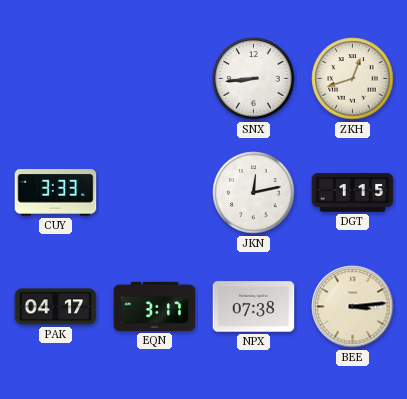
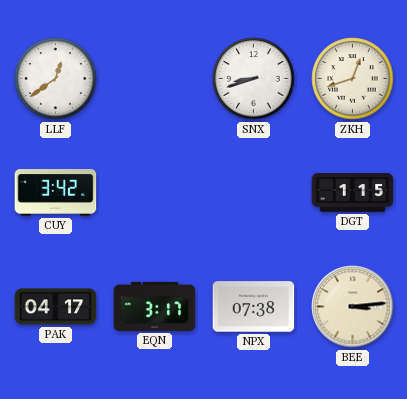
LLF: none -> 12:39 (56, 79)
SNX: 8:44 -> 8:42 (254, 79)
CUY: 3:33 -> 3:42 (56, 193)
JKN: 12:13 -> none (254, 193)
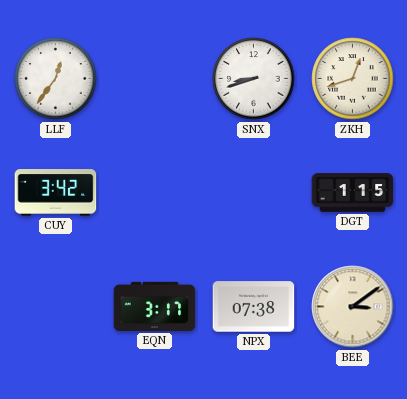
LLF: 12:39 -> 12:36 (56, 79)
PAK: 04:17 -> none (56, 307)
BEE: 3:14 -> 3:09 (353, 307)
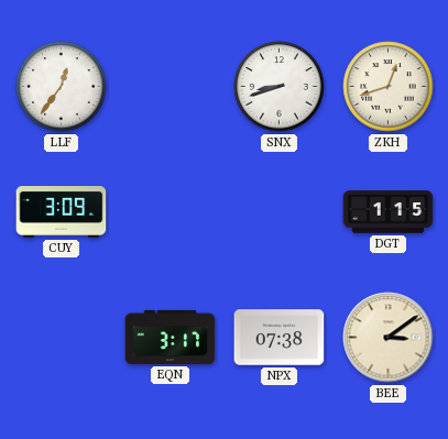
CUY: 3:42 -> 3:09 (62, 212)
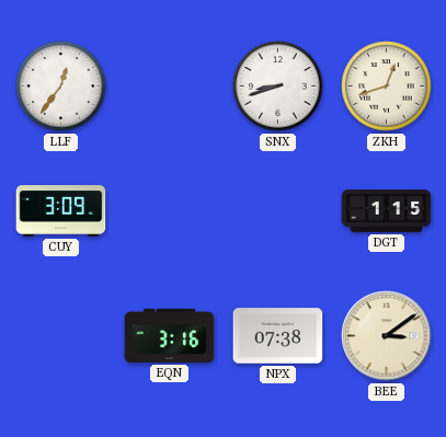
EQN: 3:17 -> 3:16 (170, 335)
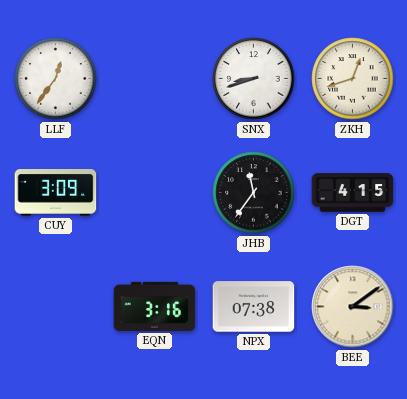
JHB: none -> 11:36 (254, 193)
DGT: 1:15 -> 4:15 (353, 193)
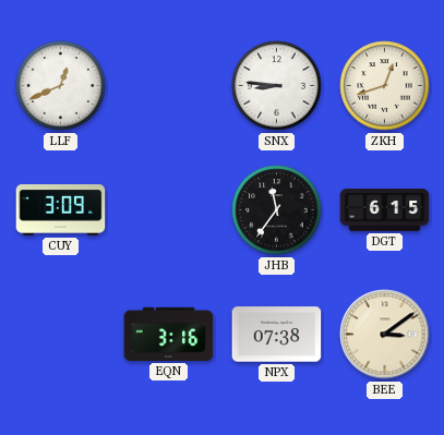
LLF: 12:36 -> 12:41 (61, 86)
SNX: 8:42 -> 8:46 (277, 86)
DGT: 4:15 -> 6:15 (385, 210)
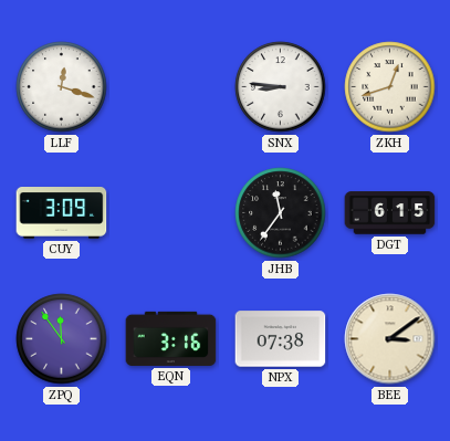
LLF: 12:41 -> 12:18 (62, 87)
ZPQ: none -> 11:54 (62, 339)
